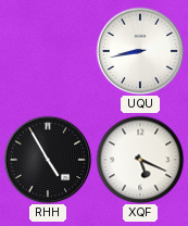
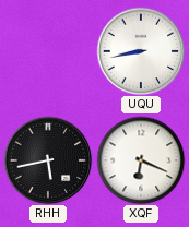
RHH: 4:55 -> 5:43 (48, 160)
XQF: 5:19 -> 6:19 (141, 160)
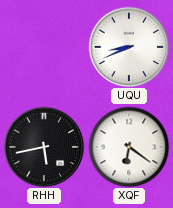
UQU: 8:43 -> 8:41 (129, 47)
XQF: 6:19 -> 6:21 (129, 147)
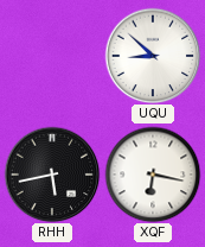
UQU: 8:41 -> 8:52 (153, 56)
XQF: 6:21 -> 6:17 (153, 175)
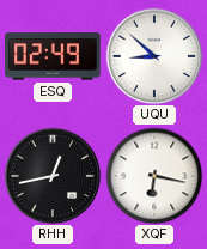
ESQ: none -> 02:49 (53, 56)
RHH: 5:43 -> 12:43 (53, 176)
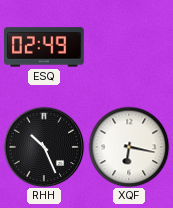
UQU: 8:52 -> none (154, 56)
RHH: 12:43 -> 10:26 (44, 147)
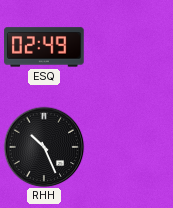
XQF: 6:17 -> none (129, 147)
